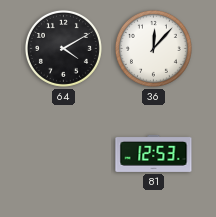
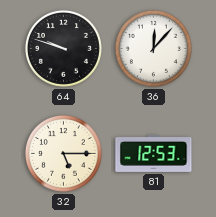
64: 4:10 -> 9:48 (63, 48)
32: none -> 5:15 (63, 153)
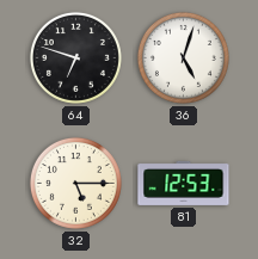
64: 9:48 -> 6:48 (75, 57)
36: 12:07 -> 5:03 (183, 57)
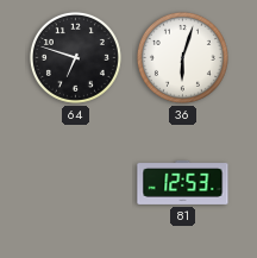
36: 5:03 -> 6:03 (182, 57)
32: 5:15 -> none (75, 183)
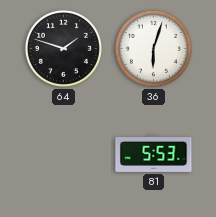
64: 6:48 -> 1:48 (63, 48)
81: 12:53 -> 5:53 (154, 153)
